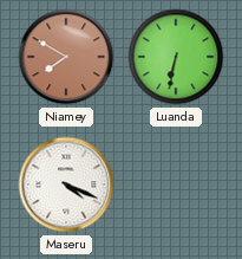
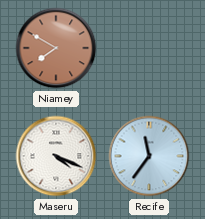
Luanda: 6:32 -> none (176, 57)
Recife: none -> 11:36 (149, 156)
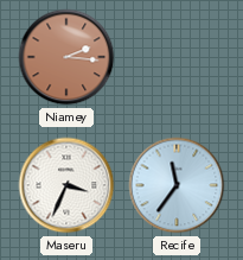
Niamey: 7:50 -> 2:16 (66, 57)
Maseru: 4:19 -> 3:34 (66, 185)
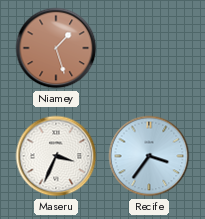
Niamey: 2:16 -> 1:27 (56, 48)
Recife: 11:36 -> 3:36 (149, 156)
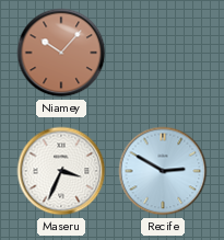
Niamey: 1:27 -> 10:07 (61, 53)
Recife: 3:36 -> 2:50 (163, 171)
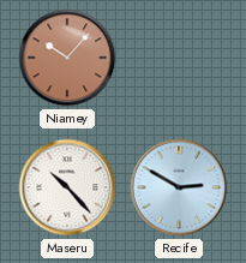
Maseru: 3:34 -> 10:23 (67, 187)
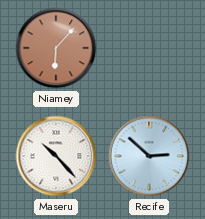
Niamey: 10:07 -> 6:07 (56, 48)
Recife: 2:50 -> 2:52 (149, 156)
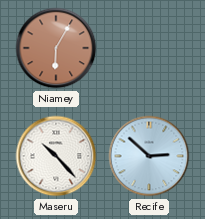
Niamey: 6:07 -> 6:05 (56, 48)
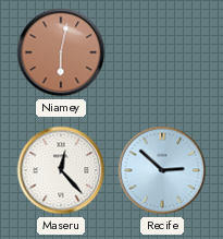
Niamey: 6:05 -> 6:02 (61, 52)
Maseru: 10:23 -> 12:23 (61, 170)
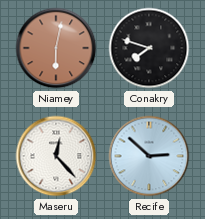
Conakry: none -> 7:48 (149, 48)
